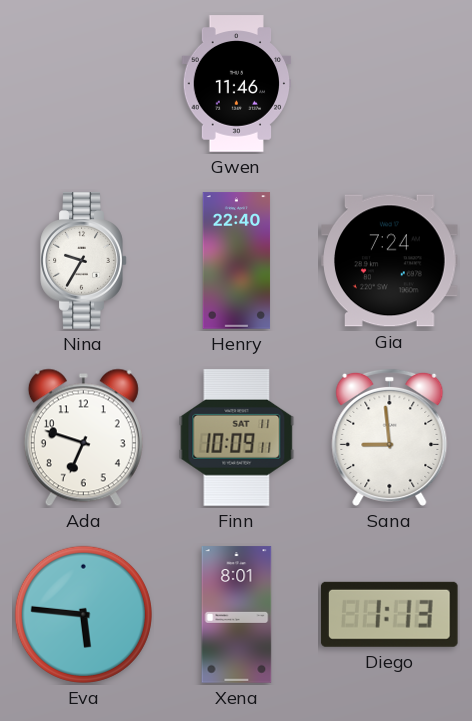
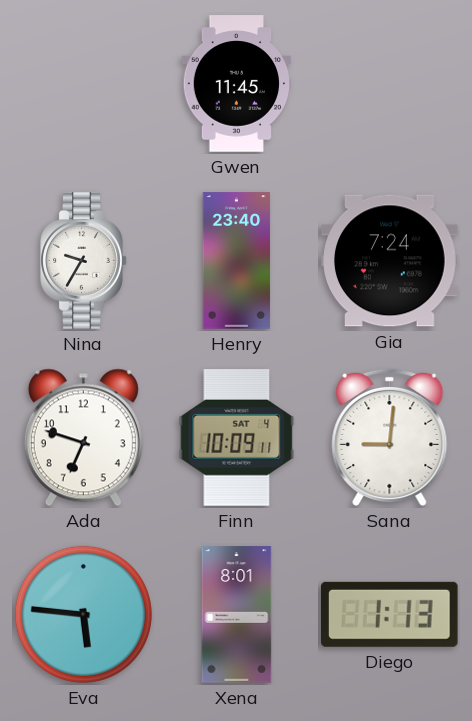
Gwen: 11:46 -> 11:45 (237, 84)
Henry: 22:40 -> 23:40 (237, 261)
Finn date: SAT 11 -> SAT 4 (237, 438)
Sana: 8:59 -> 9:01 (390, 437)
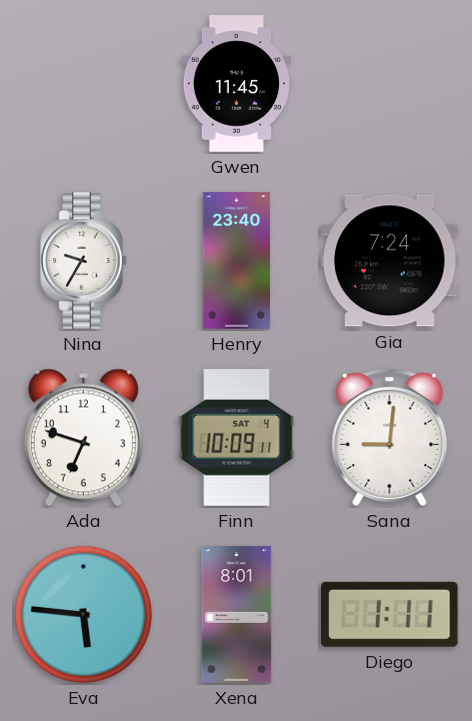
Diego: 1:13 -> 1:11 (389, 614)
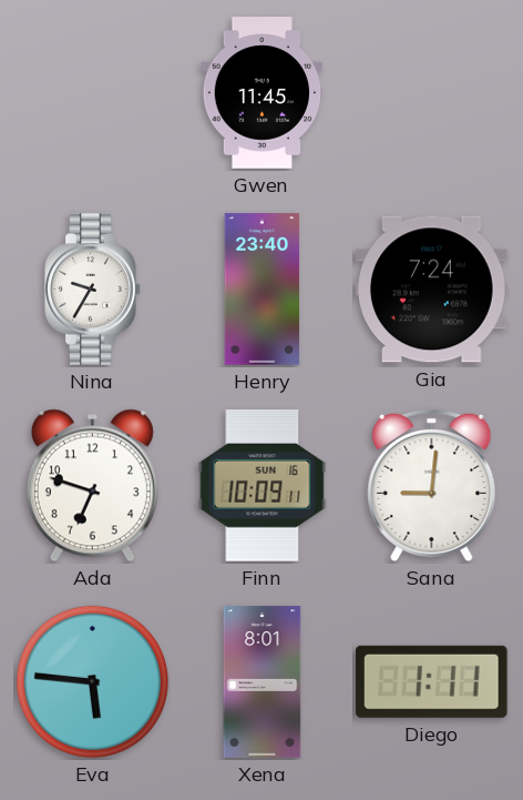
Finn date: SAT 4 -> SUN 16 (263, 486)
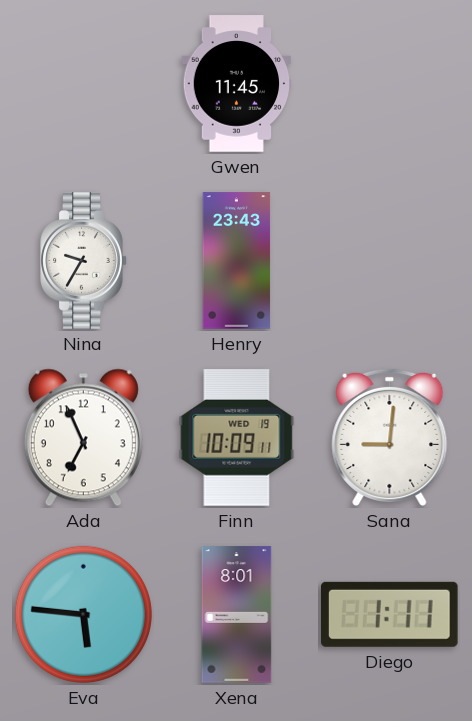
Henry: 23:40 -> 23:43 (237, 261)
Gia: 7:24 -> none (432, 290)
Ada: 6:48 -> 6:56 (83, 438)
Finn date: SUN 16 -> WED 19 (237, 438)
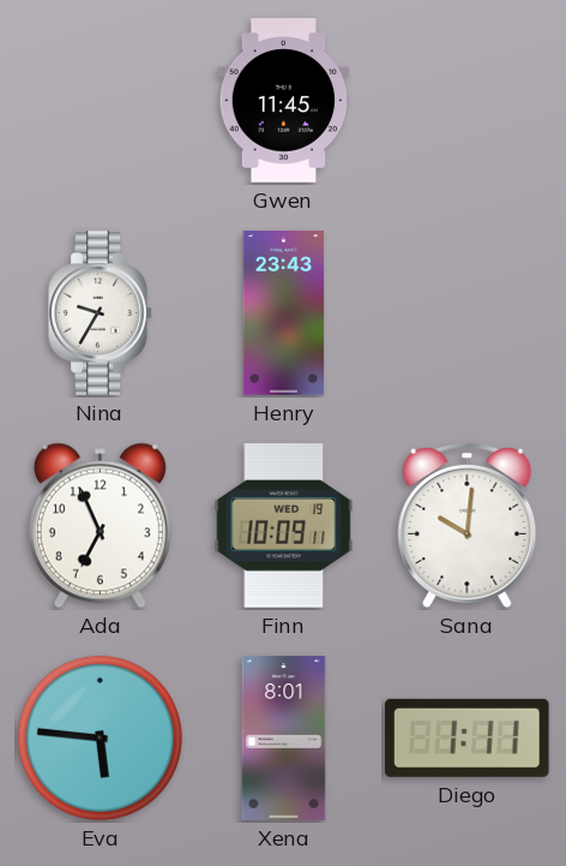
Sana: 9:01 -> 10:01 (468, 525)
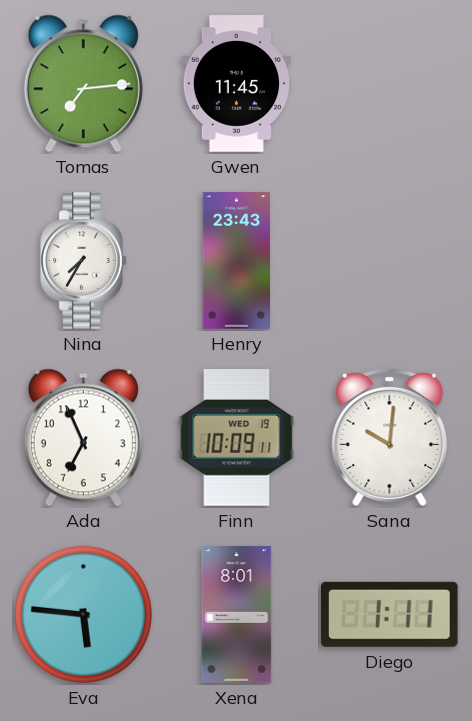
Tomas: none -> 7:14 (83, 84)
Nina: 9:35 -> 7:35 (84, 261)
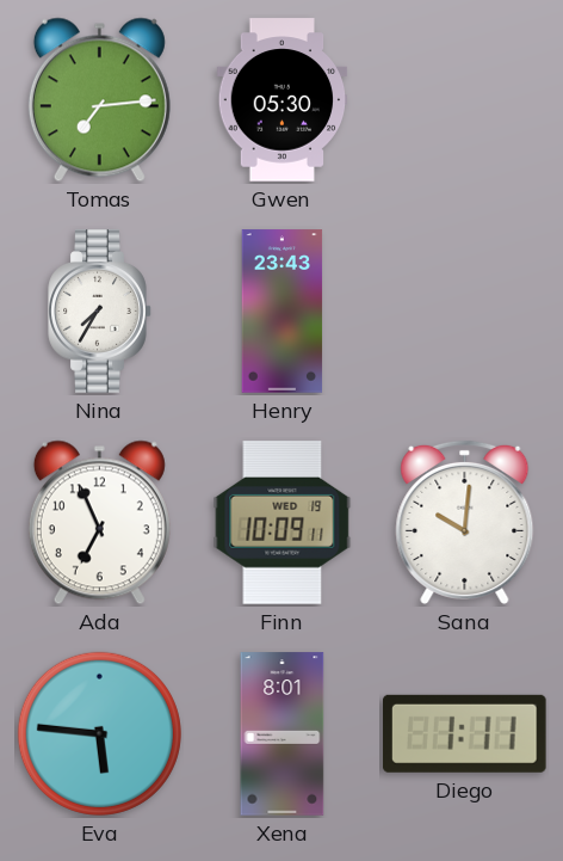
Gwen: 11:45 -> 05:30 (283, 100)
